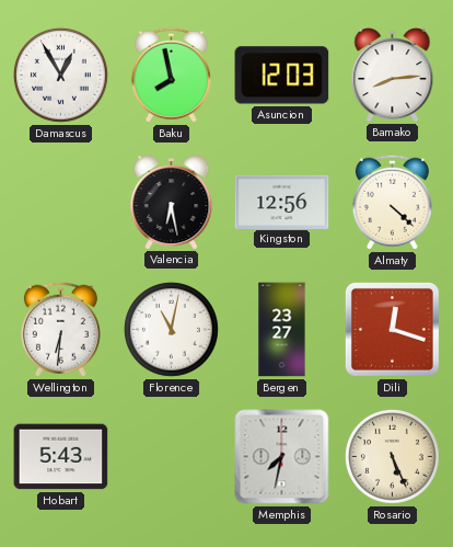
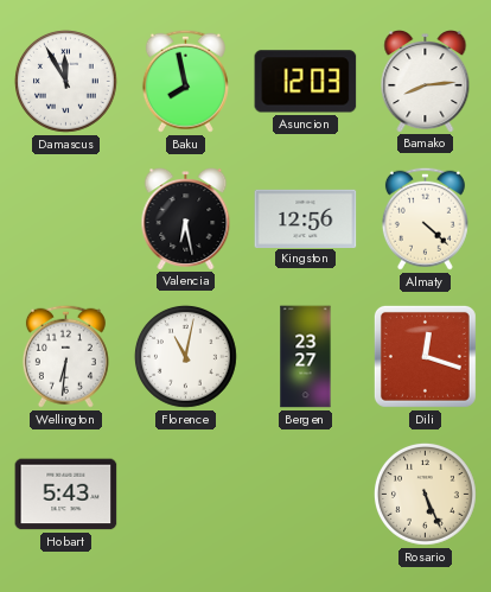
Damascus: 12:55 -> 11:55 (65, 81)
Memphis: 7:32 -> none (282, 457)
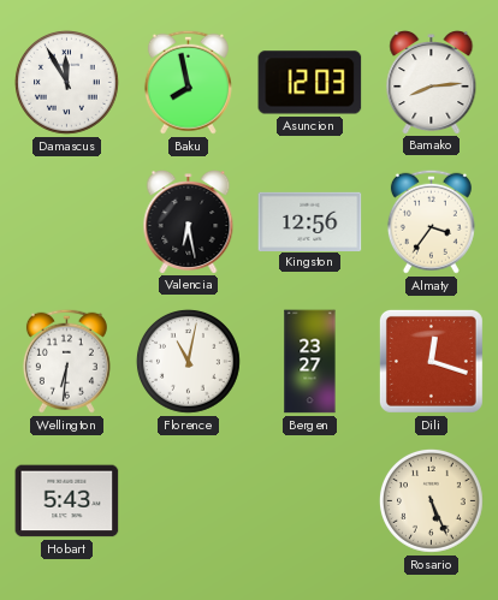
Almaty: 4:22 -> 3:36 (431, 221)
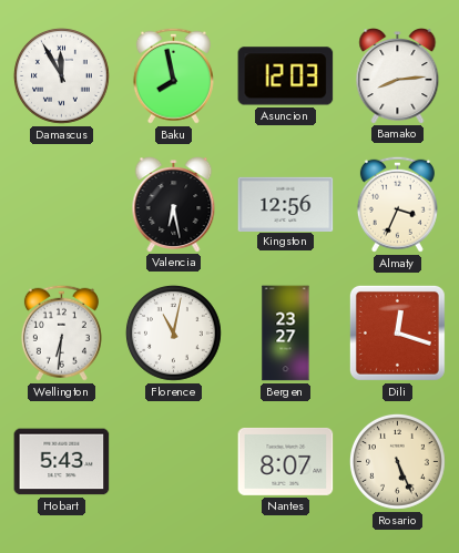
Almaty: 3:36 -> 3:34 (397, 204)
Nantes: none -> 8:07 (286, 461)
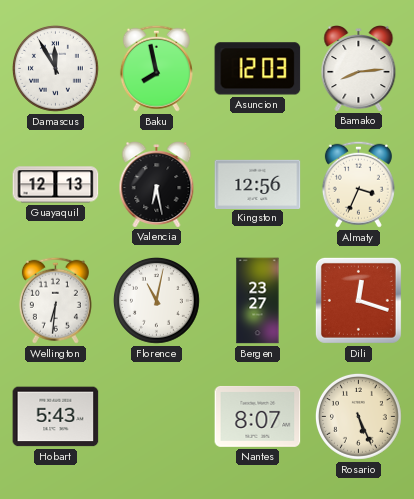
Guayaquil: none -> 12:13 (56, 185)
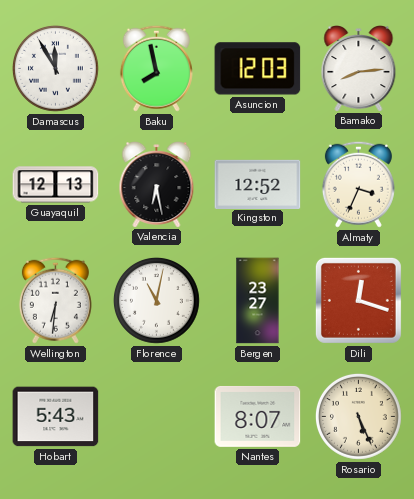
Kingston: 12:56 -> 12:52 (258, 184)
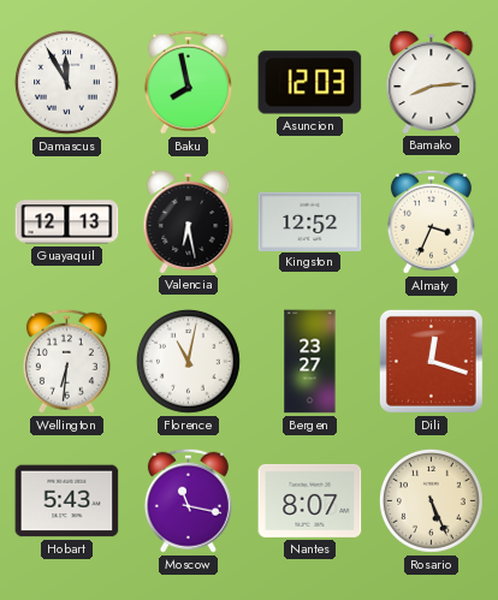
Moscow: none -> 11:17 (188, 500)
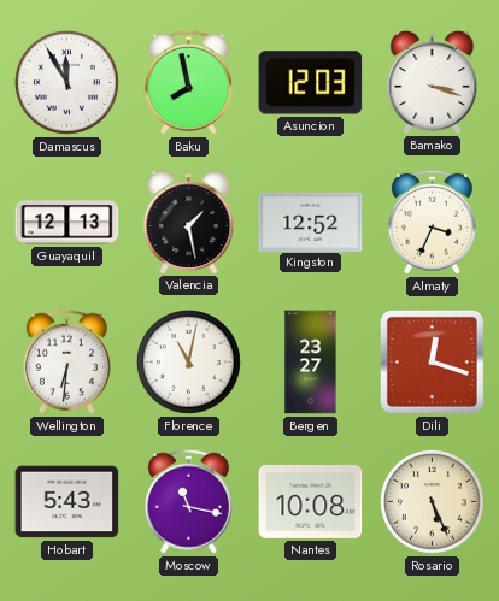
Bamako: 8:14 -> 3:18 (433, 83)
Valencia: 6:28 -> 1:28 (189, 223)
Nantes: 8:07 -> 10:08 (311, 501)
